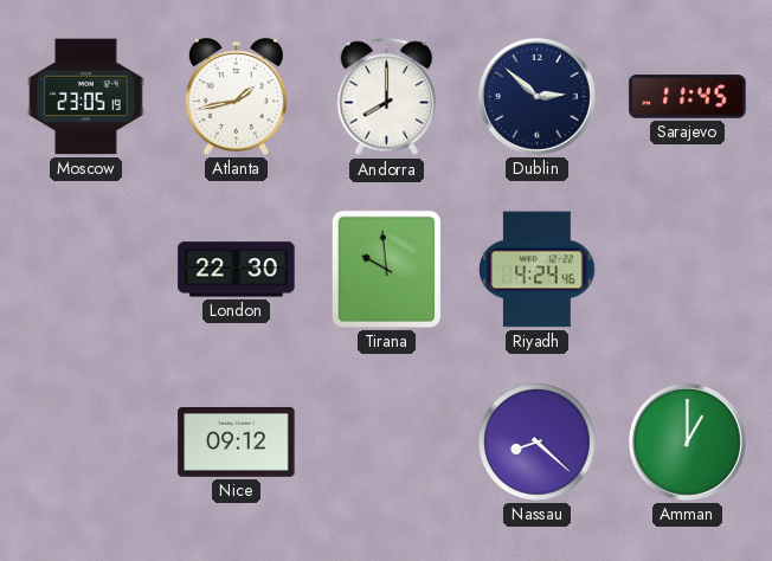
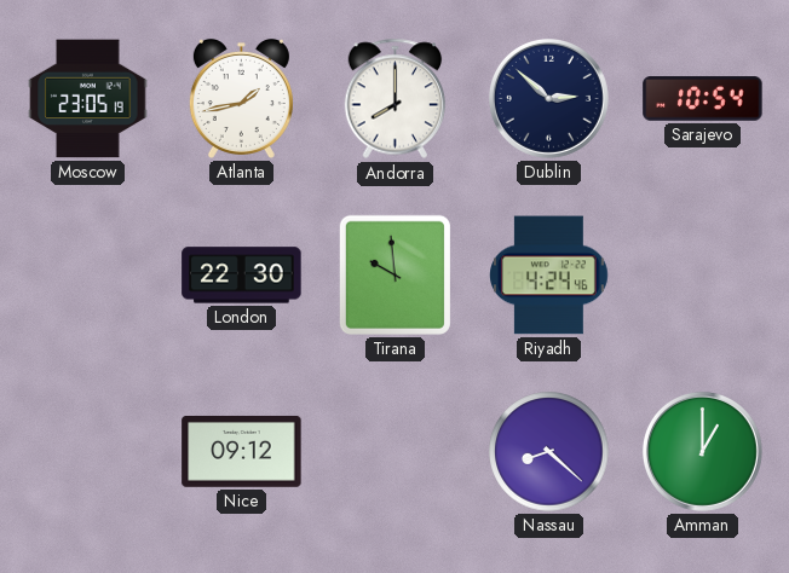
Sarajevo: 11:45 -> 10:54 (703, 99)
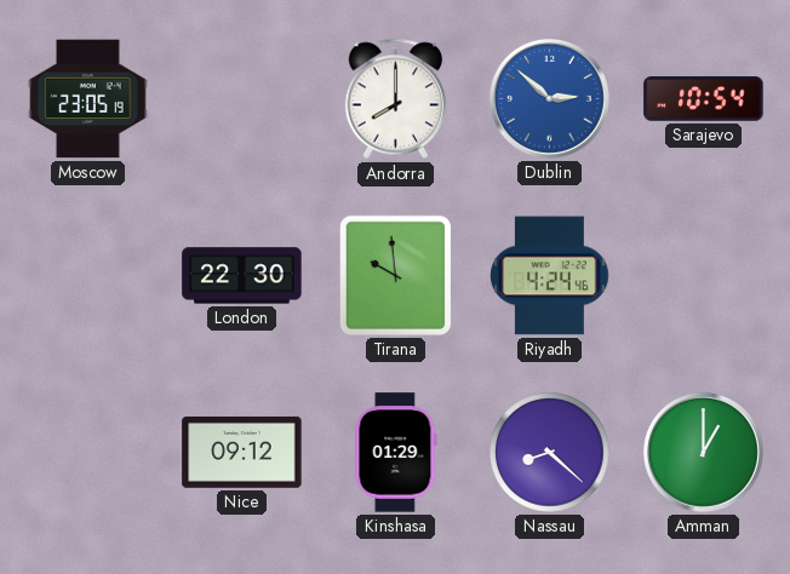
Atlanta: 1:43 -> none (241, 98)
Dublin dial: navy -> blue (549, 98)
Kinshasa: none -> 01:29 (396, 453)
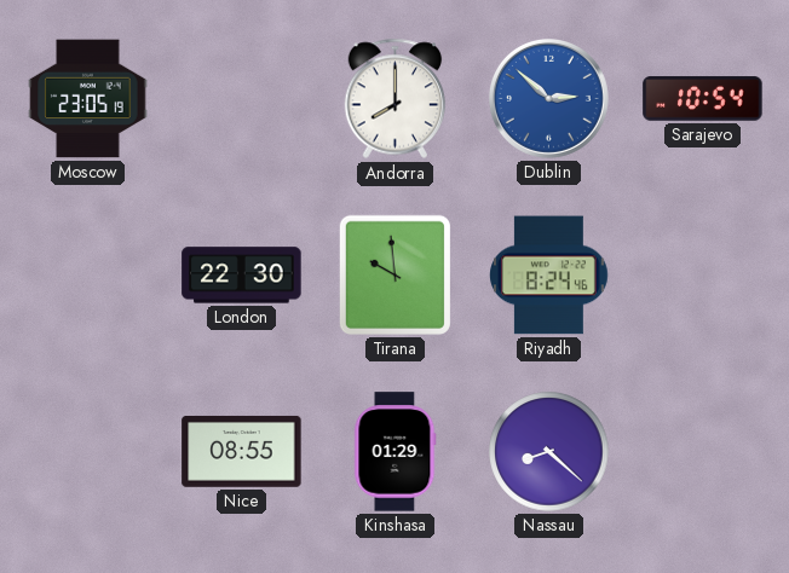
Riyadh: 4:24 -> 8:24 (549, 276)
Nice: 09:12 -> 08:55 (242, 451)
Amman: 1:00 -> none (703, 452)
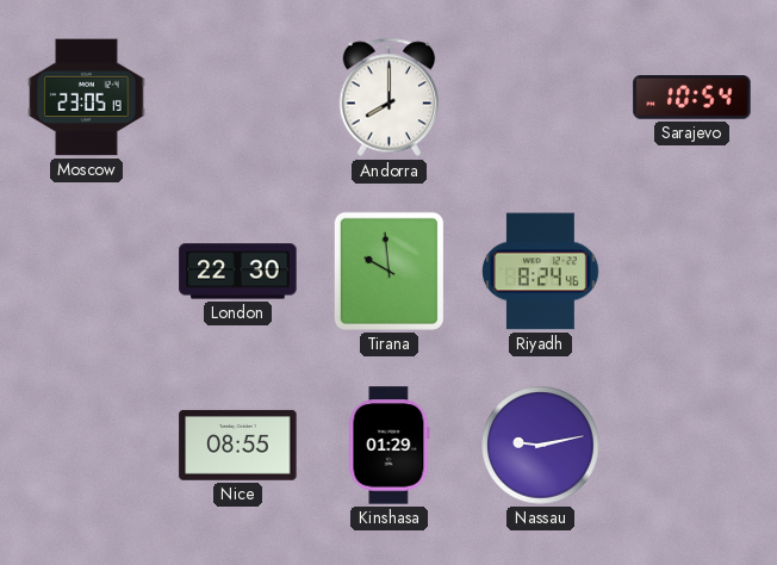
Dublin: 2:52 -> none (548, 98)
Nassau: 8:22 -> 9:13 (541, 446)
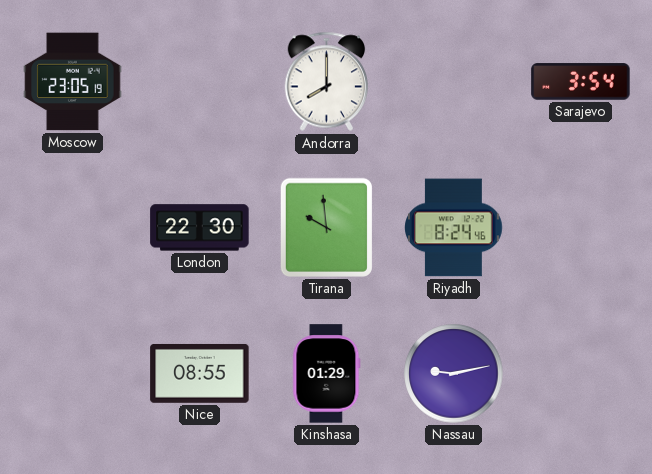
Sarajevo: 10:54 -> 3:54 (581, 82)
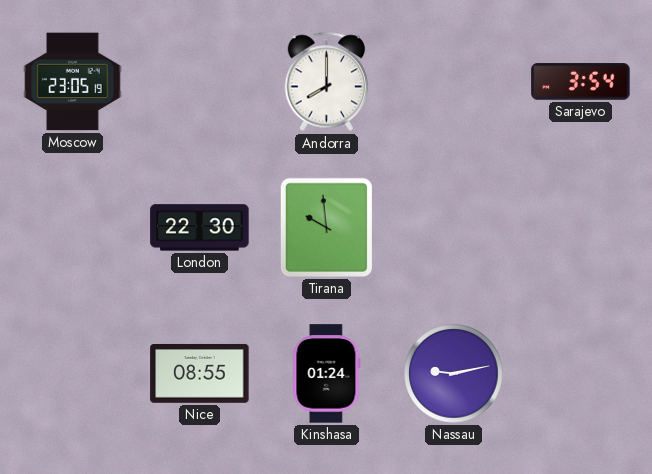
Riyadh: 8:24 -> none (454, 228)
Kinshasa: 01:29 -> 01:24 (327, 374)
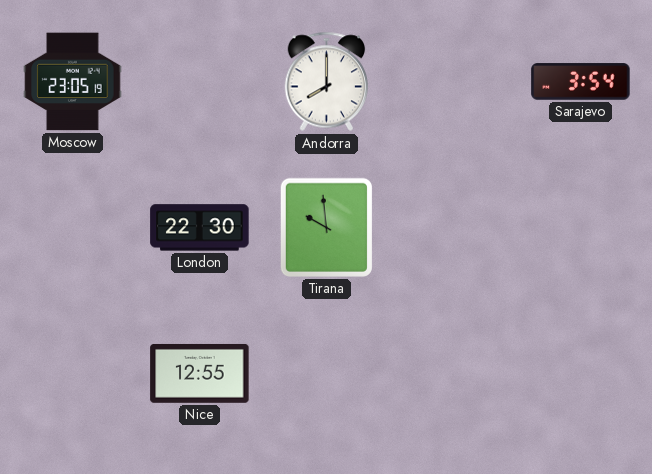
Nice: 08:55 -> 12:55 (200, 373)
Kinshasa: 01:24 -> none (327, 374)
Nassau: 9:13 -> none (454, 374)
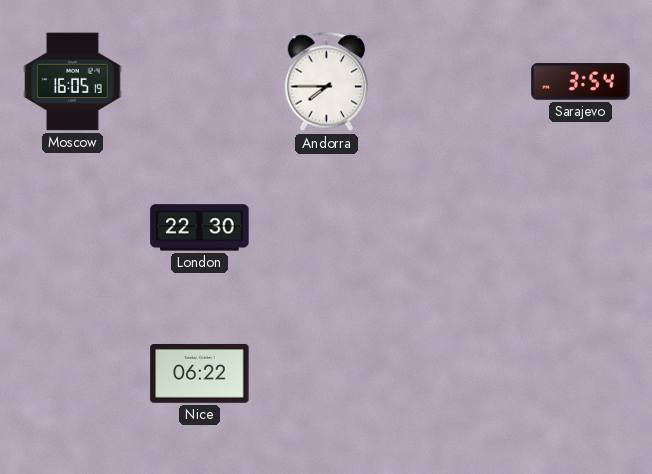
Moscow: 23:05 -> 16:05 (73, 82)
Andorra: 8:00 -> 7:45 (327, 82)
Tirana: 9:59 -> none (326, 227)
Nice: 12:55 -> 06:22 (200, 373)
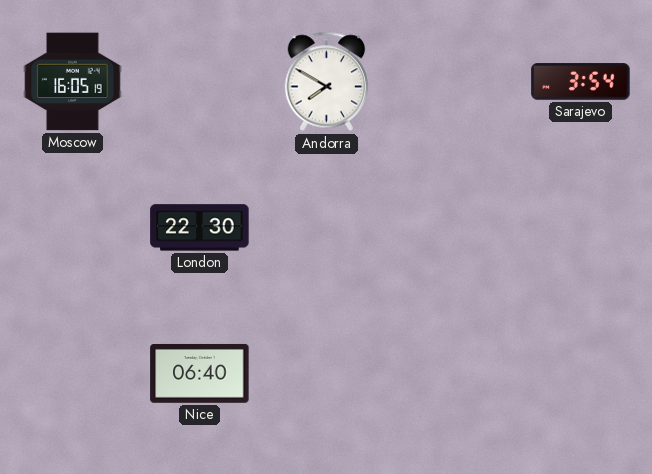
Andorra: 7:45 -> 7:50 (327, 82)
Nice: 06:22 -> 06:40 (200, 373)
